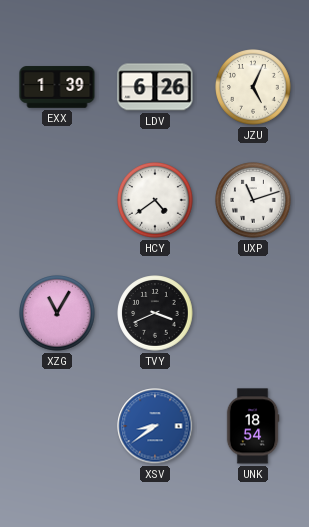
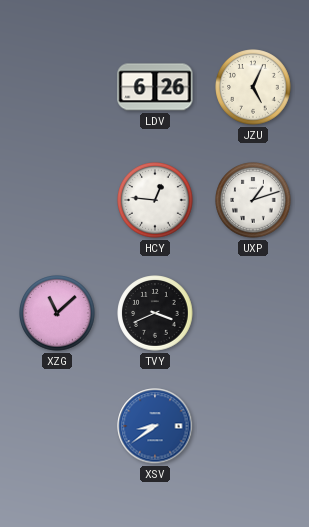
EXX: 1:39 -> none (57, 87)
HCY: 4:39 -> 12:46 (155, 200)
UXP: 11:12 -> 1:12 (253, 200)
XZG: 11:05 -> 11:08 (57, 313)
UNK: 18:54 -> none (253, 426)
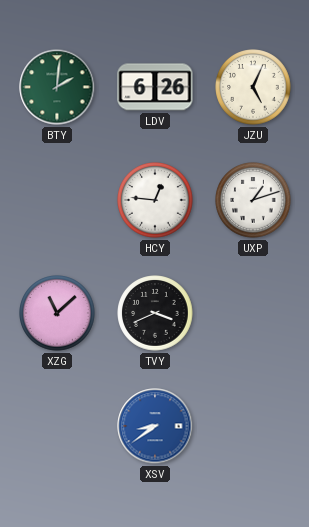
BTY: none -> 2:01 (57, 87)
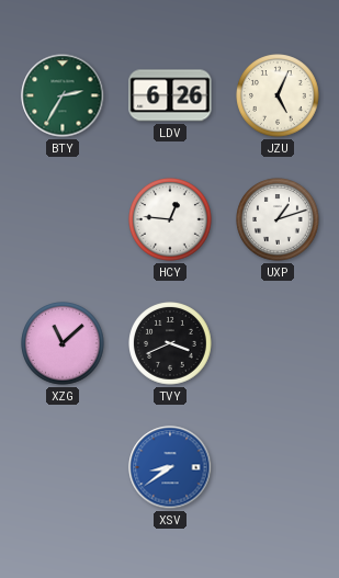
BTY: 2:01 -> 2:35 (63, 95)
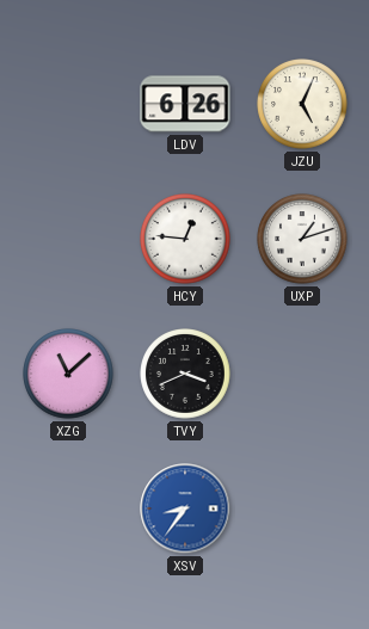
BTY: 2:35 -> none (63, 95)
XSV: 8:39 -> 8:36 (185, 508)
